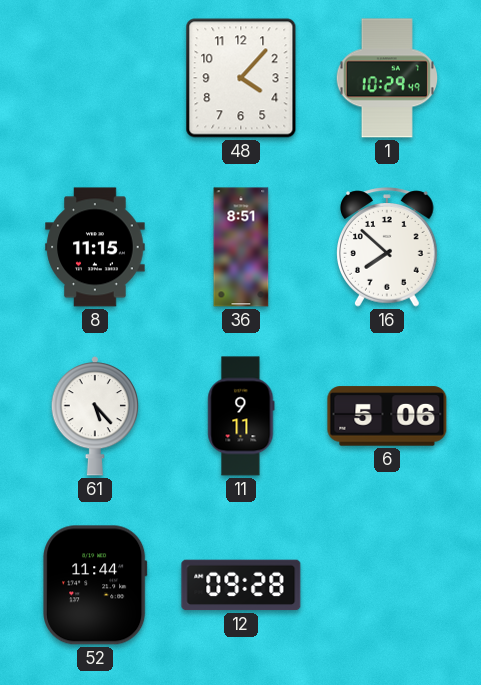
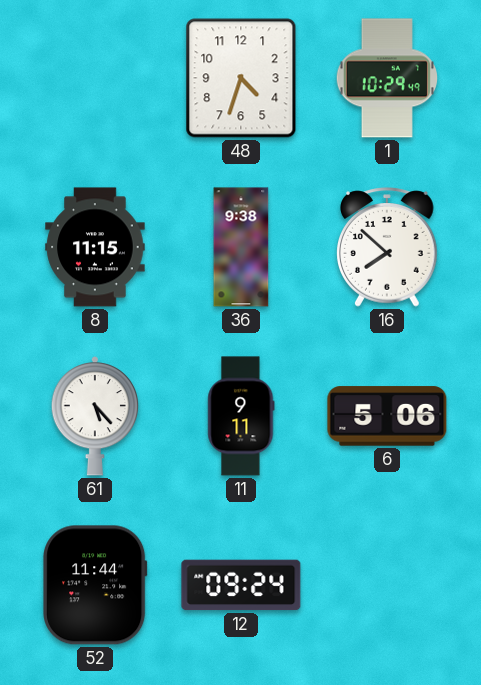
48: 4:07 -> 4:33 (241, 78)
36: 8:51 -> 9:38 (241, 247)
12: 09:28 -> 09:24 (241, 585)
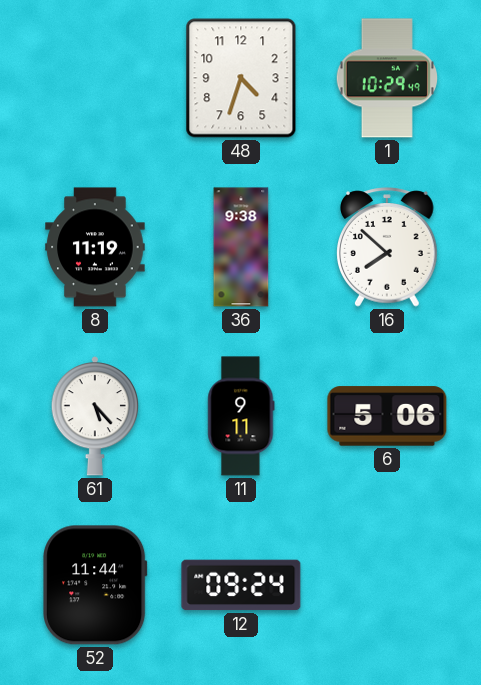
8: 11:15 -> 11:19 (95, 247)
